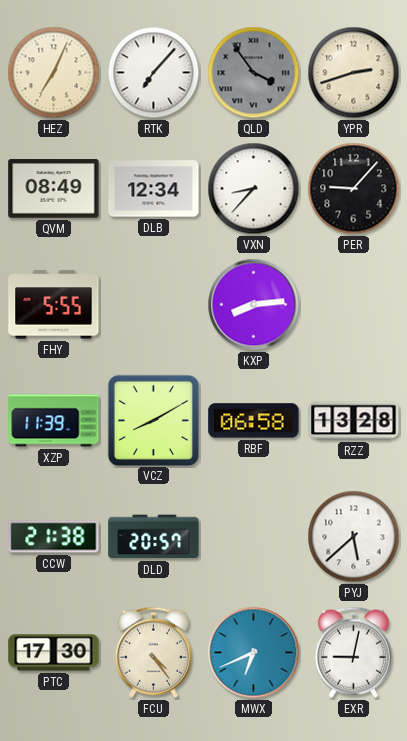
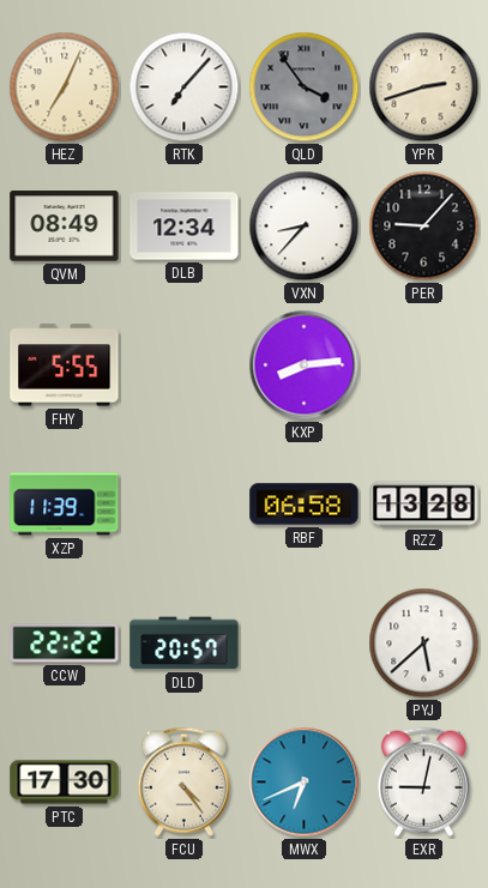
VCZ: 8:10 -> none (153, 420)
CCW: 21:38 -> 22:22 (65, 644)
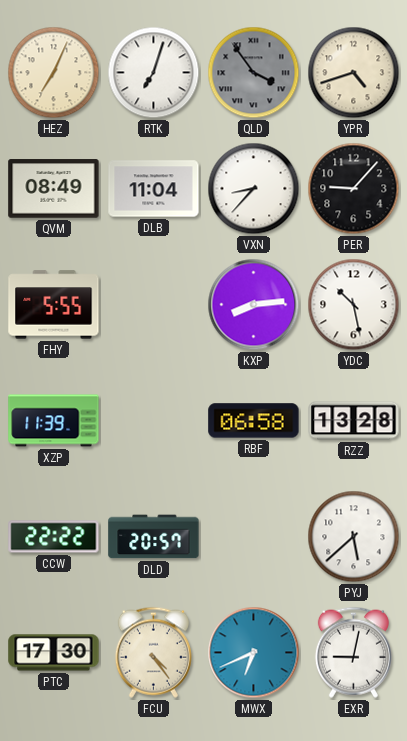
RTK: 7:07 -> 7:03 (154, 73)
YPR: 2:42 -> 4:42 (354, 73)
DLB: 12:34 -> 11:04 (154, 189)
YDC: none -> 10:28 (354, 305)
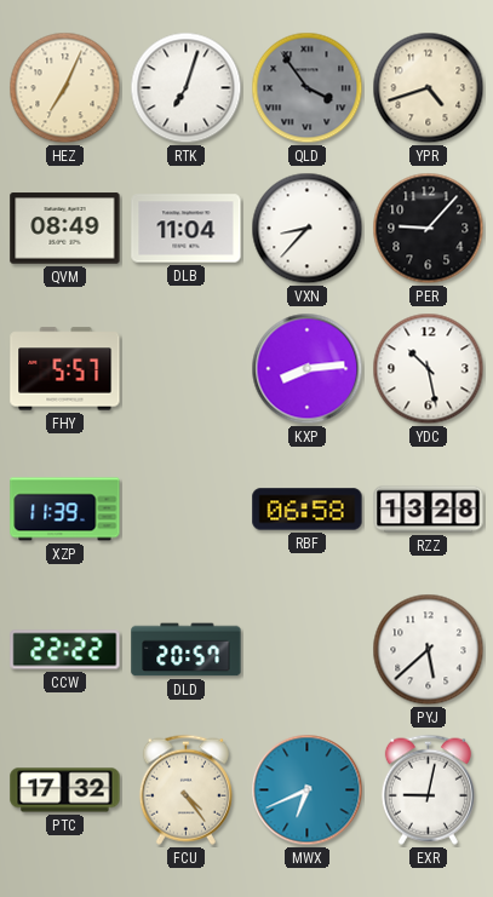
FHY: 5:55 -> 5:57 (65, 369)
PTC: 17:30 -> 17:32 (65, 790)
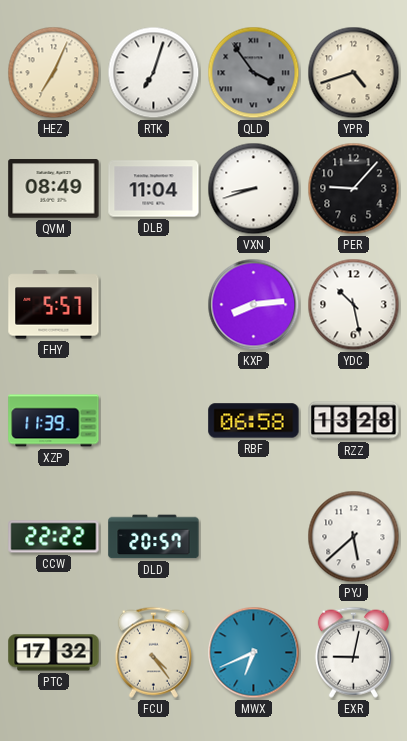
VXN: 8:37 -> 8:42 (254, 189)
